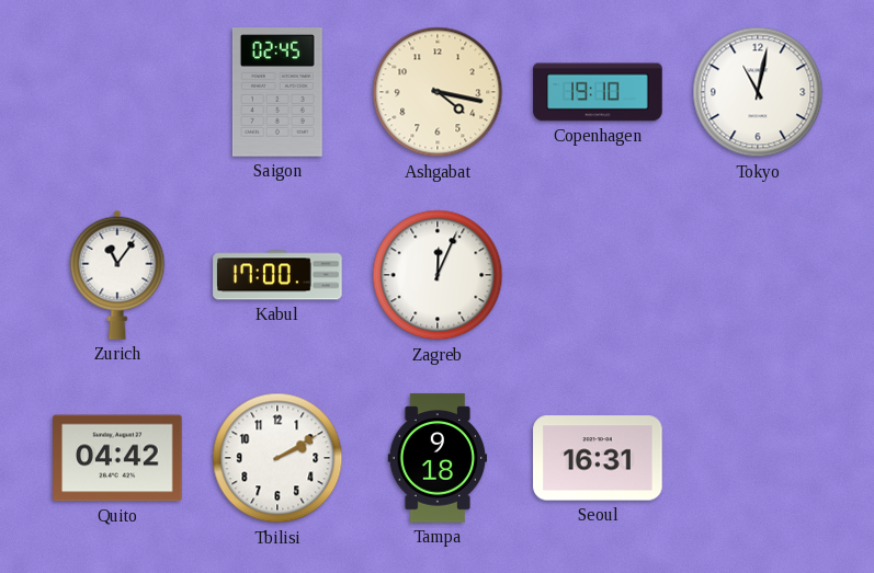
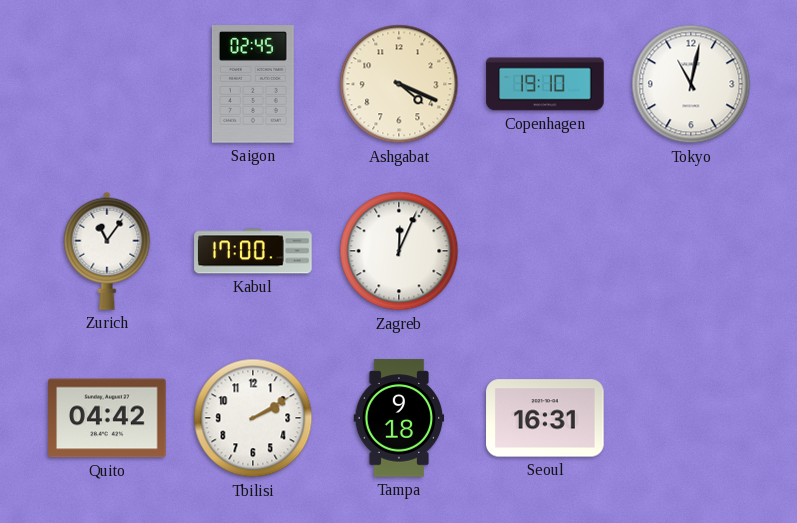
Ashgabat: 4:17 -> 4:19 (399, 84)
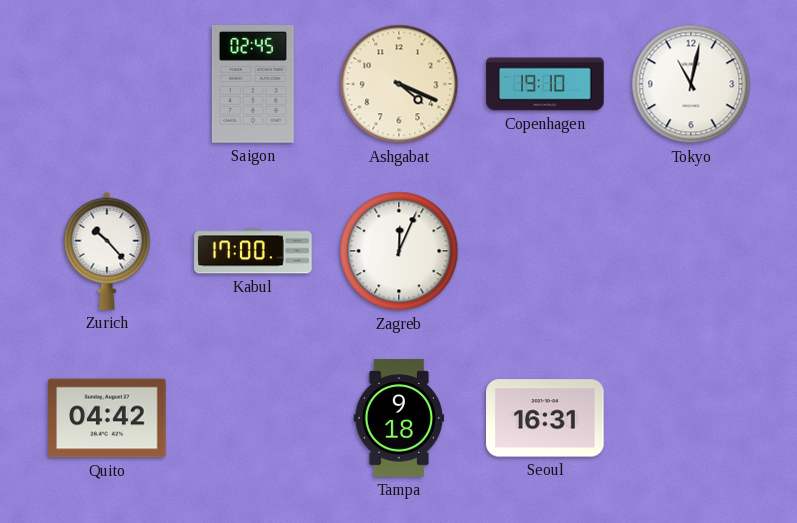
Zurich: 11:06 -> 10:23 (107, 251)
Tbilisi: 2:10 -> none (253, 418)
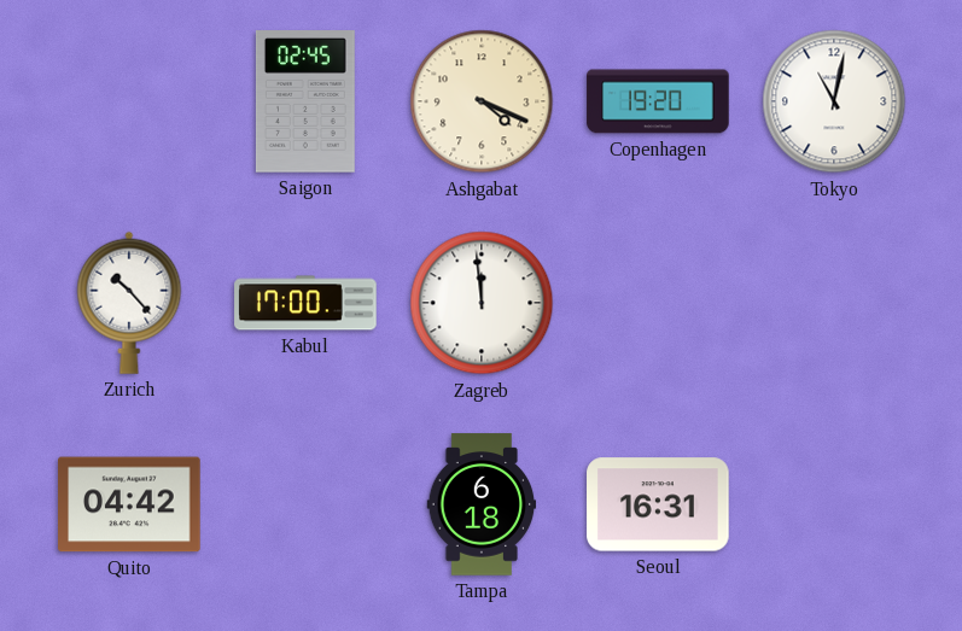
Copenhagen: 19:10 -> 19:20 (658, 101)
Zagreb: 12:04 -> 11:59 (482, 303)
Tampa: 9:18 -> 6:18 (482, 504)
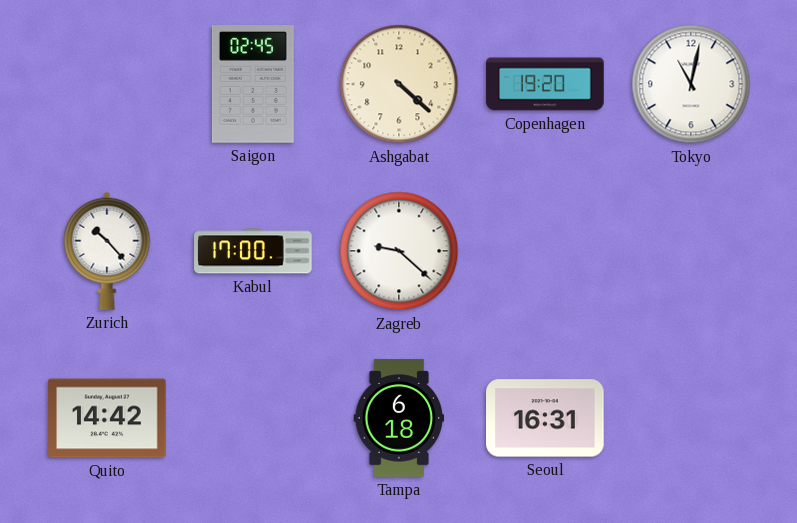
Ashgabat: 4:19 -> 4:22 (399, 84)
Zagreb: 11:59 -> 9:22 (399, 251)
Quito: 04:42 -> 14:42 (107, 418)
